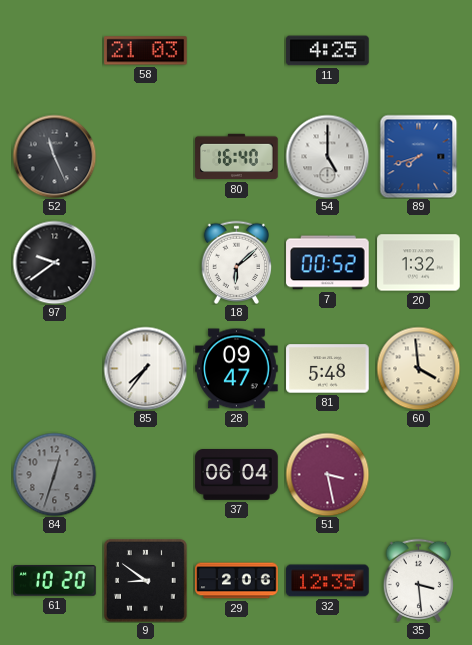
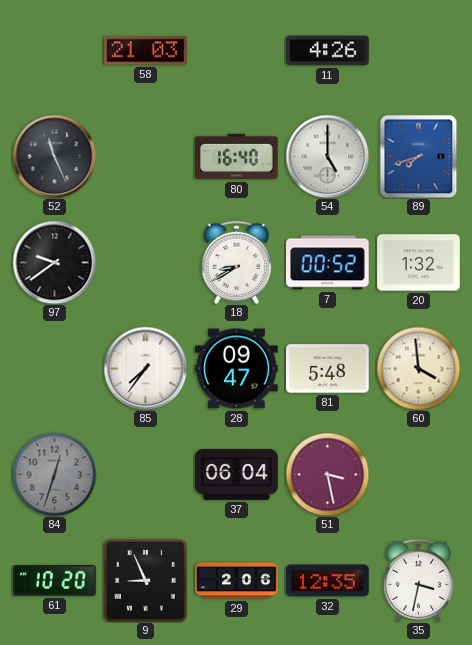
11: 4:25 -> 4:26 (328, 51)
18: 6:08 -> 8:40 (236, 262)
9: 8:51 -> 8:56 (145, 580)
35: 3:29 -> 3:32 (418, 580)
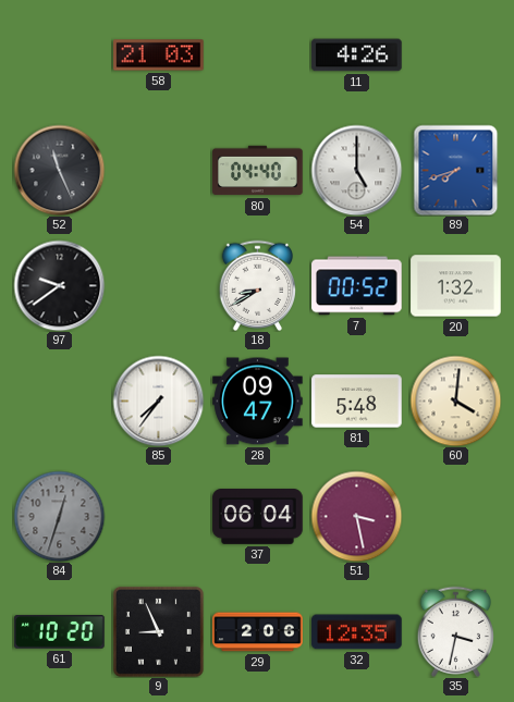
80: 16:40 -> 04:40 (258, 171)
60: 3:59 -> 4:01 (455, 401)
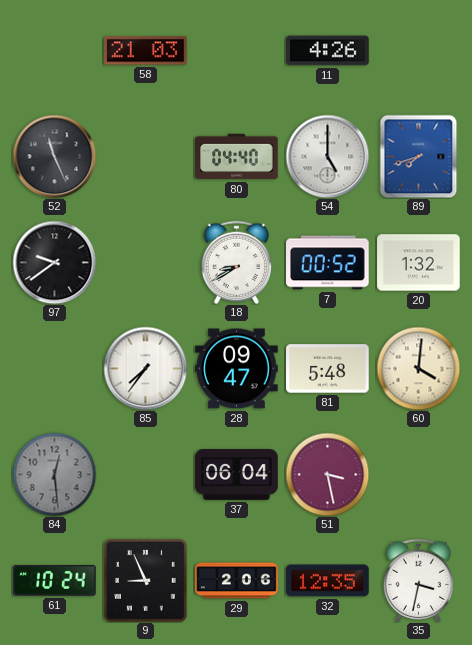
84: 12:33 -> 12:29 (54, 474)
61: 10:20 -> 10:24 (55, 581)
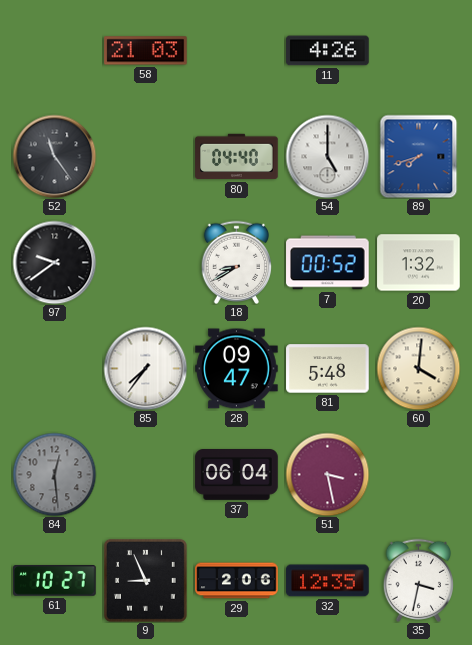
52: 11:26 -> 11:24 (54, 156)
61: 10:24 -> 10:27 (55, 581)
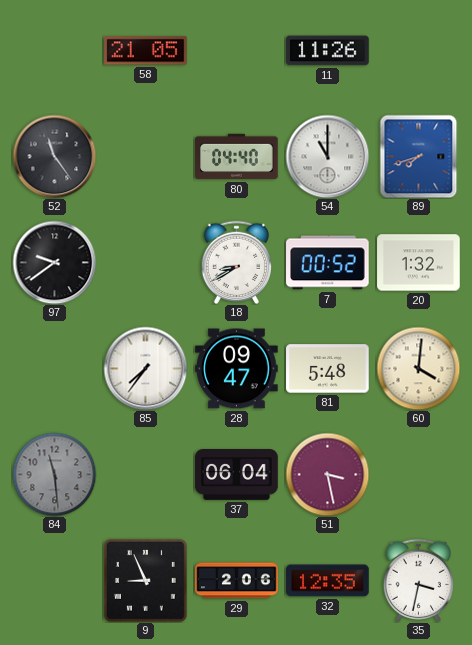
58: 21:03 -> 21:05 (146, 51)
11: 4:26 -> 11:26 (328, 51)
54: 5:00 -> 11:00 (327, 156)
84: 12:29 -> 11:29 (54, 474)
61: 10:27 -> none (55, 581)
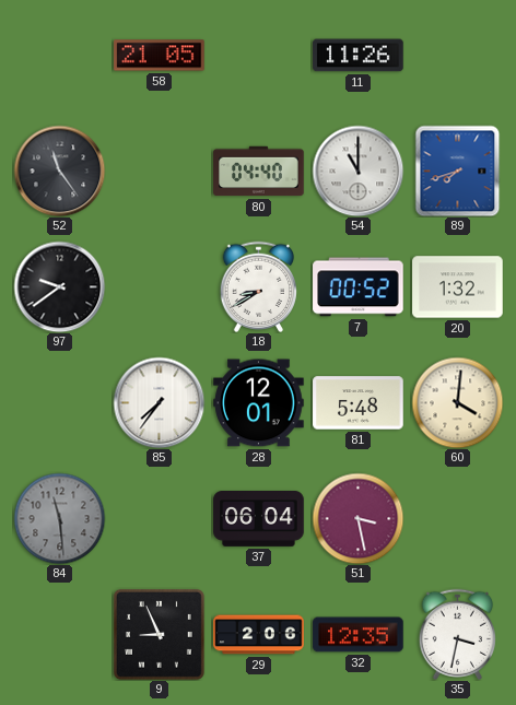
28: 09:47 -> 12:01 (259, 403)
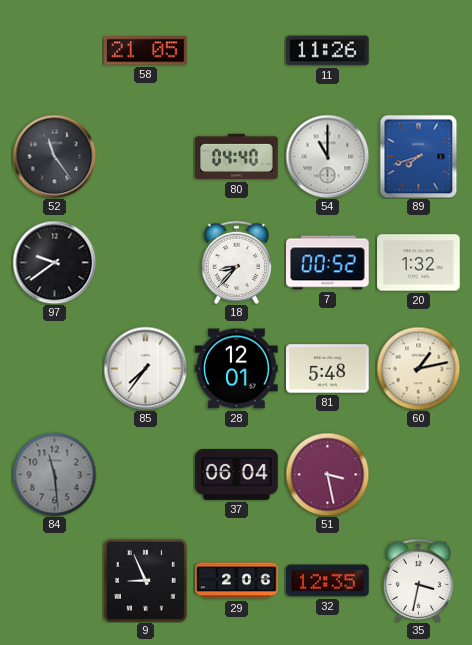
18: 8:40 -> 8:37 (236, 262)
60: 4:01 -> 1:13 (418, 368)
